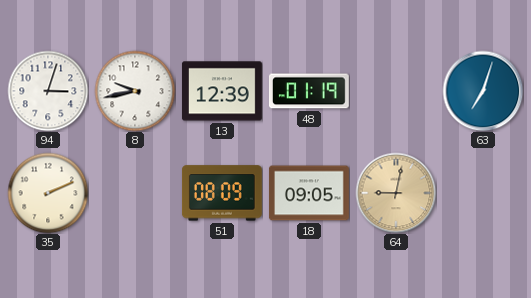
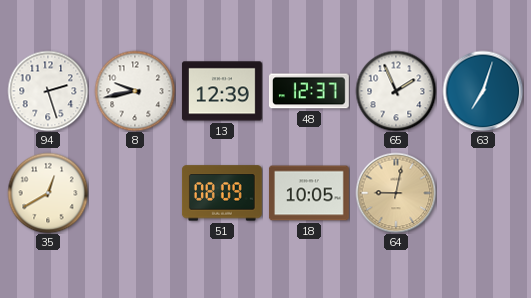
94: 3:03 -> 2:27 (48, 91)
48: 01:19 -> 12:37 (309, 91)
65: none -> 1:56 (396, 91)
35: 2:11 -> 12:40 (48, 193)
18: 09:05 -> 10:05 (309, 193)
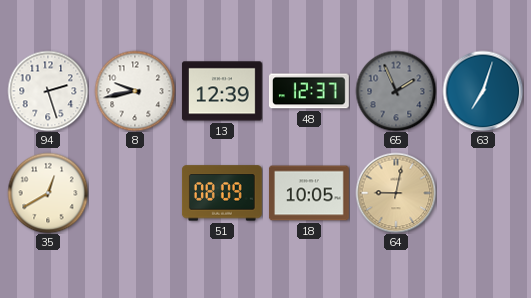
65 dial: white -> grey (396, 91)
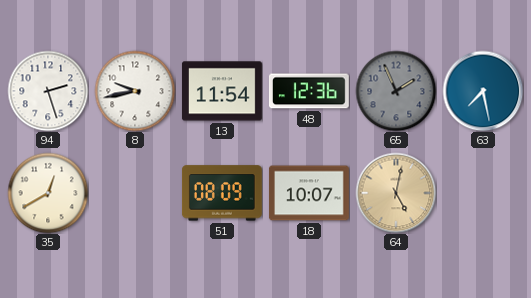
13: 12:39 -> 11:54 (222, 91)
48: 12:37 -> 12:36 (309, 91)
63: 7:03 -> 7:28 (483, 91)
18: 10:05 -> 10:07 (309, 193)
64: 9:02 -> 5:02 (396, 193)
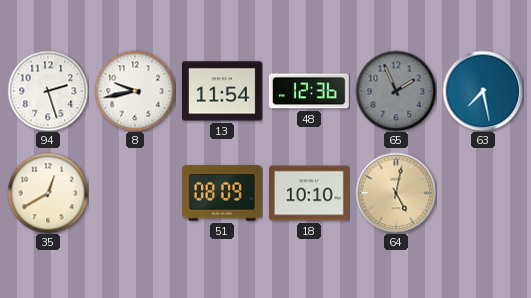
18: 10:07 -> 10:10 (309, 193)
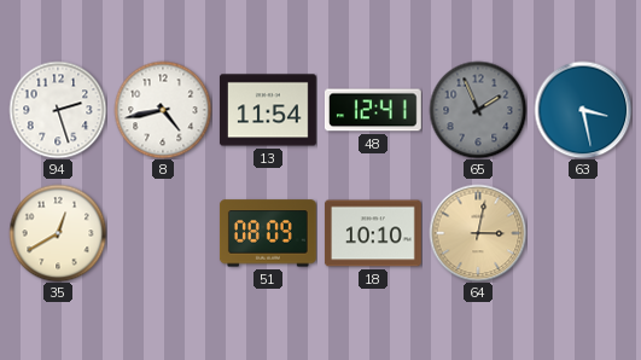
8: 9:43 -> 4:43 (163, 110)
48: 12:36 -> 12:41 (373, 110)
63: 7:28 -> 3:28 (583, 110)
64: 5:02 -> 3:02 (478, 233)
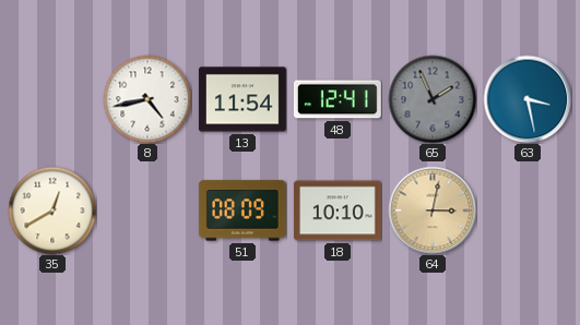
94: 2:27 -> none (58, 110)
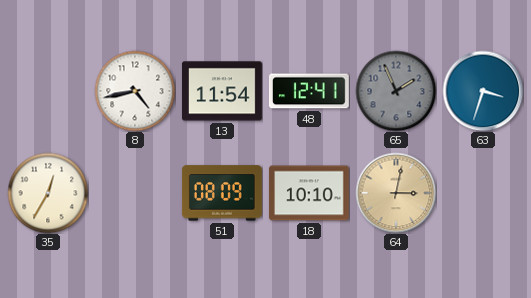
63: 3:28 -> 3:33 (483, 91)
35: 12:40 -> 12:35 (48, 193)
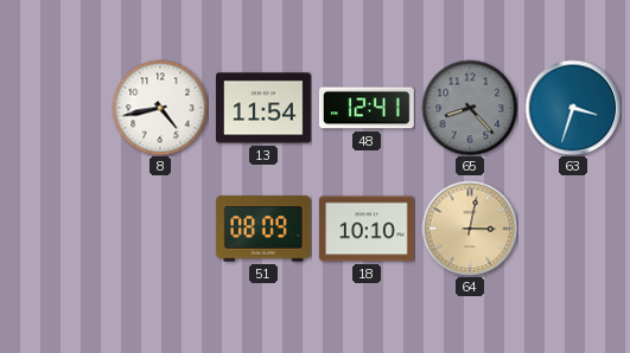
65: 1:56 -> 8:23 (470, 108)
35: 12:35 -> none (48, 193)
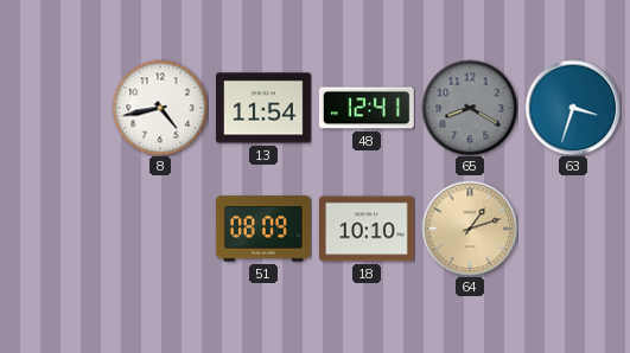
65: 8:23 -> 8:20 (470, 108)
64: 3:02 -> 1:12 (470, 229)
